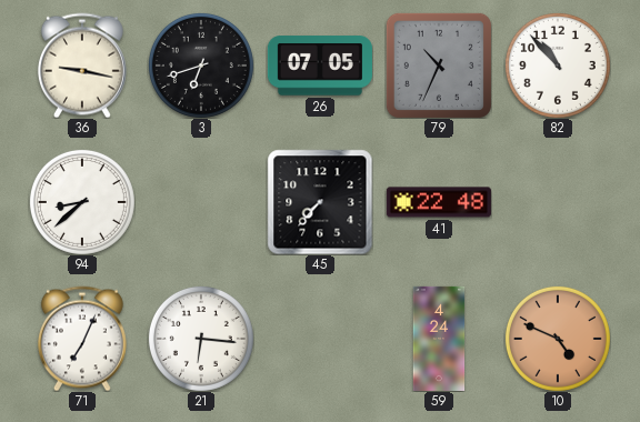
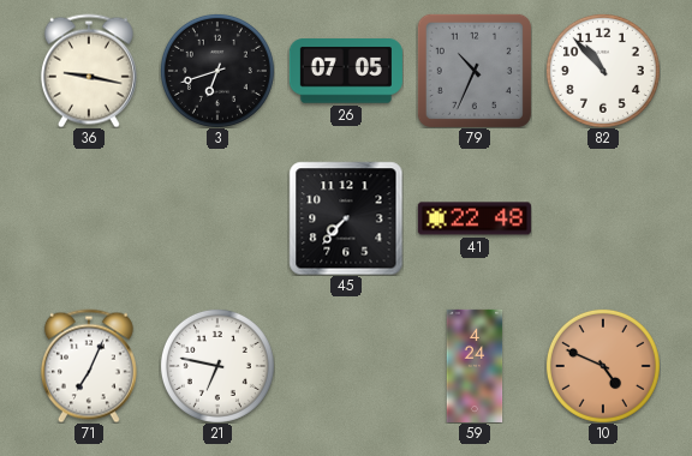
94: 8:38 -> none (82, 202)
21: 6:16 -> 6:47 (217, 366)
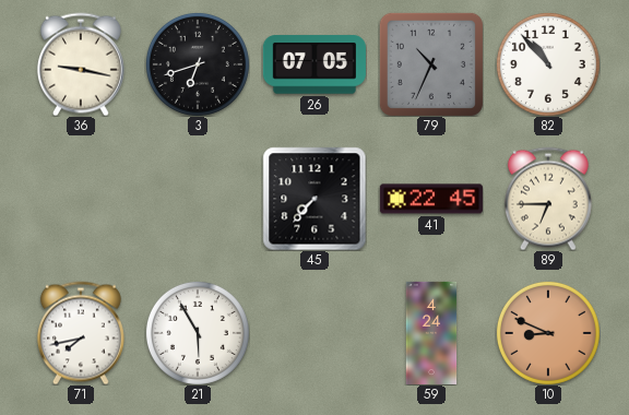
41: 22:48 -> 22:45 (431, 199)
89: none -> 6:45 (548, 199)
71: 7:04 -> 7:43 (81, 333)
21: 6:47 -> 5:55 (198, 333)
10: 4:49 -> 8:49 (548, 333)
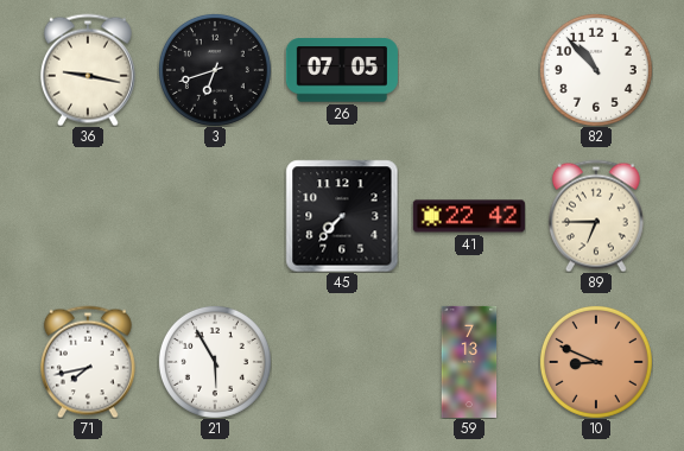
79: 10:34 -> none (431, 64)
41: 22:45 -> 22:42 (469, 216)
59: 4:24 -> 7:13 (469, 362)
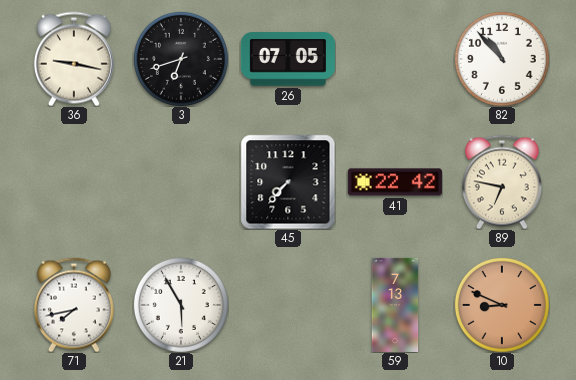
89: 6:45 -> 6:47 (502, 182)
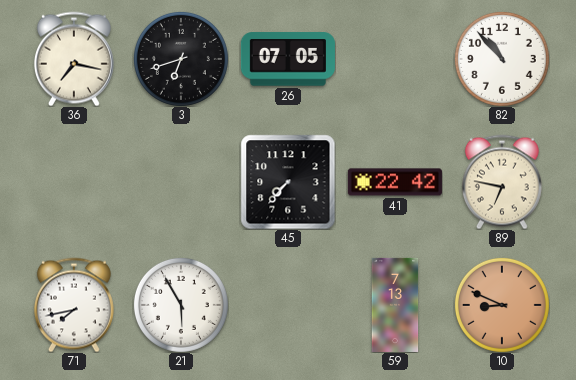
36: 9:17 -> 7:17 (74, 59)
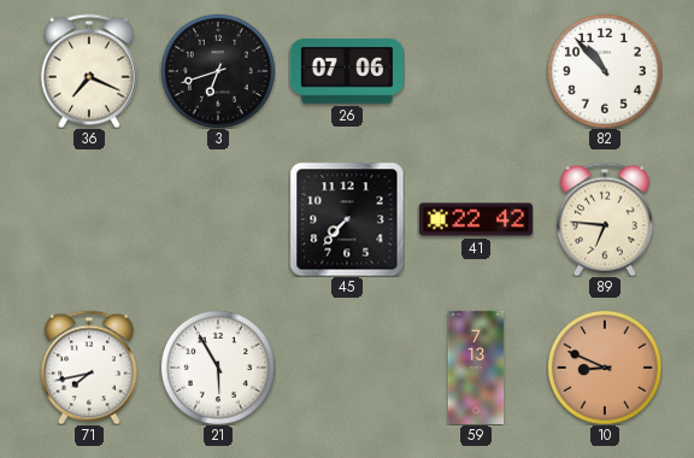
36: 7:17 -> 7:19 (89, 71)
26: 07:05 -> 07:06 (347, 71)
89: 6:47 -> 6:46 (605, 219)
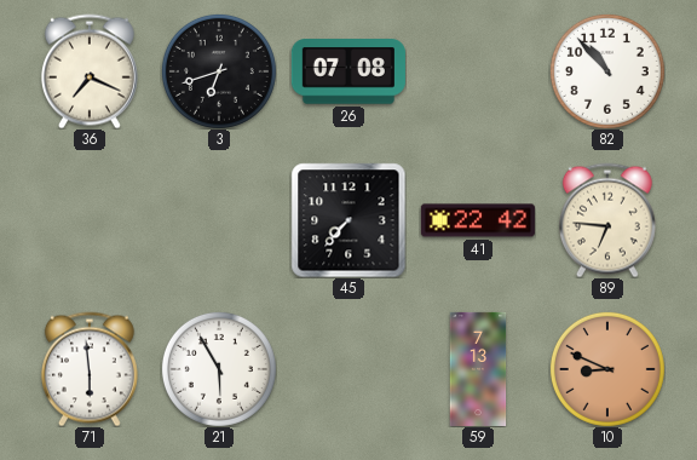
26: 07:06 -> 07:08 (348, 71)
71: 7:43 -> 5:59 (90, 369)
